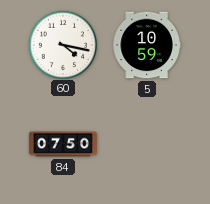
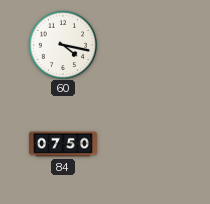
5: 10:59 -> none (147, 45)
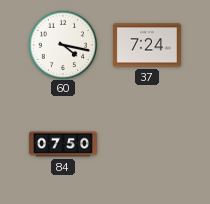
37: none -> 7:24 (147, 45)
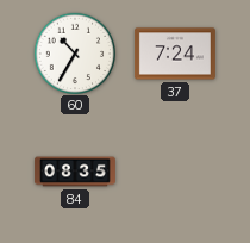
60: 4:17 -> 10:35 (74, 52)
84: 07:50 -> 08:35 (75, 172)
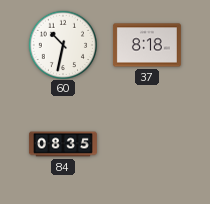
60: 10:35 -> 10:32 (62, 44)
37: 7:24 -> 8:18 (147, 45)
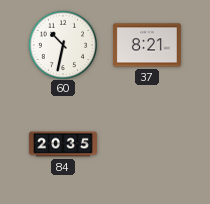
37: 8:18 -> 8:21 (147, 45)
84: 08:35 -> 20:35 (63, 144)
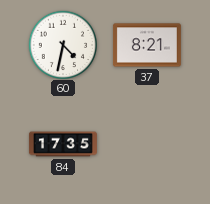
60: 10:32 -> 4:32 (62, 44)
84: 20:35 -> 17:35 (63, 144)
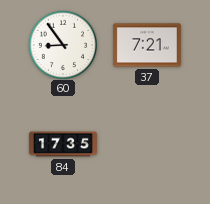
60: 4:32 -> 8:54 (62, 44)
37: 8:21 -> 7:21 (147, 45)
